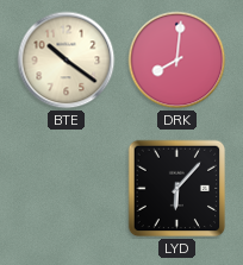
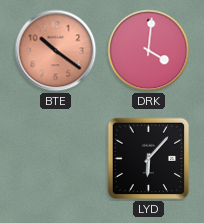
BTE dial: cream -> salmon (56, 51)
DRK: 8:01 -> 4:01 (149, 51)
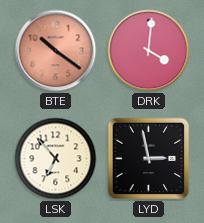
LSK: none -> 6:53 (56, 159)
LYD: 6:07 -> 2:58 (149, 159)
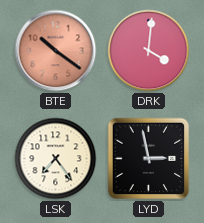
LSK: 6:53 -> 7:24 (56, 159)
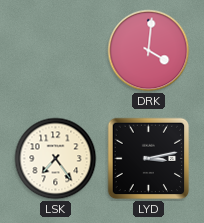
BTE: 10:21 -> none (56, 51)
LYD: 2:58 -> 3:13 (149, 159)
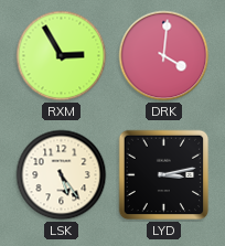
RXM: none -> 2:55 (62, 56)
LSK: 7:24 -> 5:24 (62, 175)
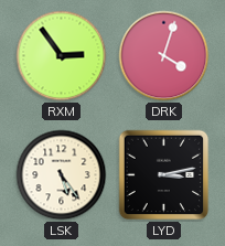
RXM: 2:55 -> 2:54 (62, 56)
DRK: 4:01 -> 4:03 (164, 56)
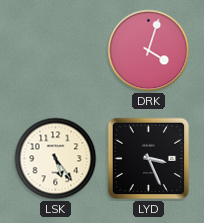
RXM: 2:54 -> none (62, 56)
LYD: 3:13 -> 3:26 (149, 159)
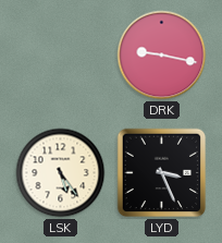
DRK: 4:03 -> 9:17 (162, 56)
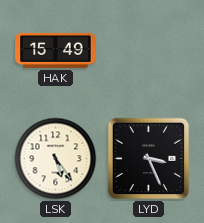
HAK: none -> 15:49 (56, 50)
DRK: 9:17 -> none (162, 56)
